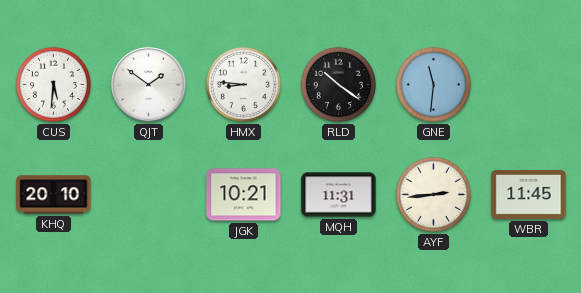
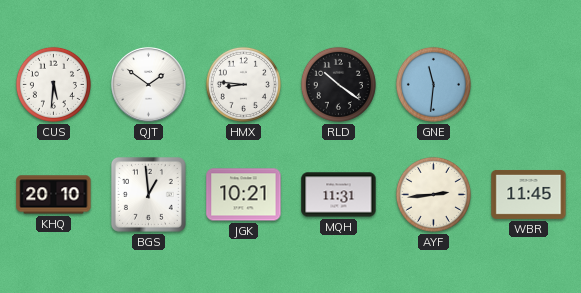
BGS: none -> 12:59 (148, 194)
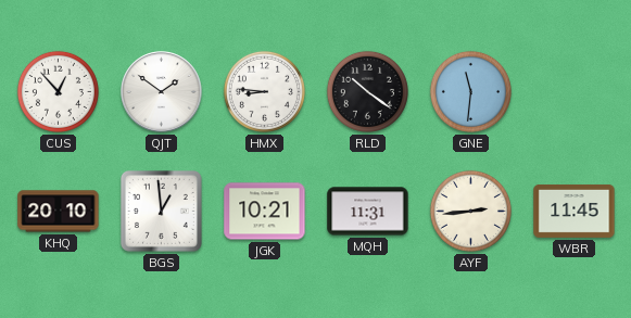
CUS: 5:31 -> 12:53 (58, 91)
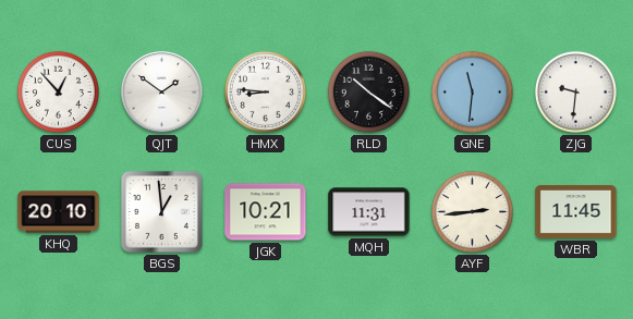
ZJG: none -> 9:31 (575, 91)
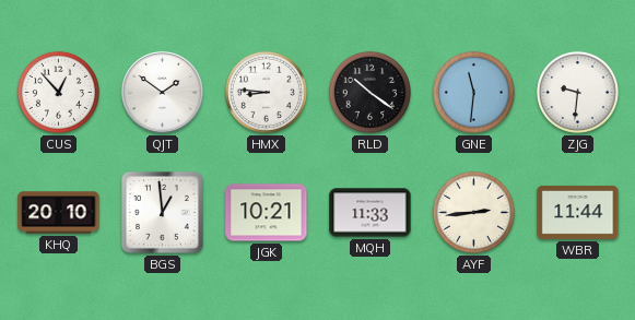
MQH: 11:31 -> 11:33 (371, 213)
WBR: 11:45 -> 11:44 (578, 212)
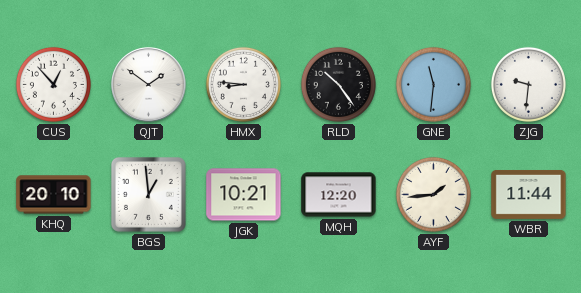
RLD: 10:21 -> 10:24 (338, 84)
MQH: 11:33 -> 12:20 (339, 195)
AYF: 2:44 -> 1:44 (433, 194)
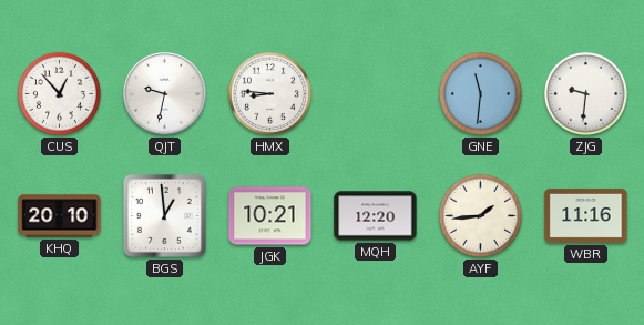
QJT: 1:51 -> 9:32 (165, 94)
RLD: 10:24 -> none (338, 84)
WBR: 11:44 -> 11:16 (586, 215)
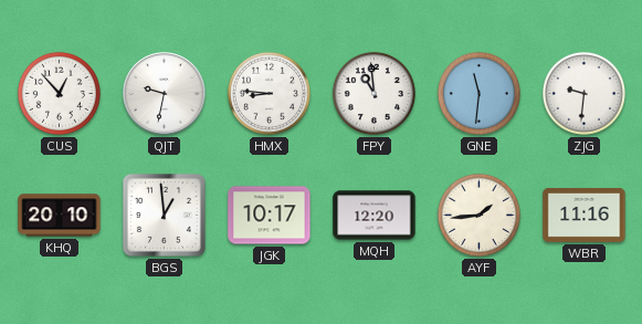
FPY: none -> 10:59 (373, 93)
JGK: 10:21 -> 10:17 (270, 216)
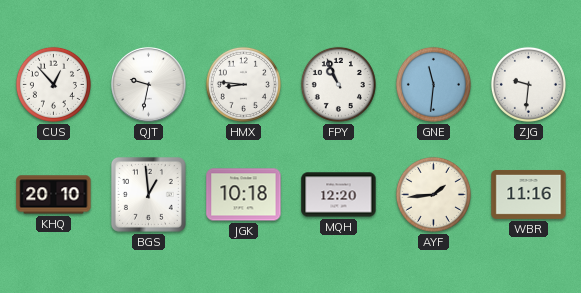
FPY: 10:59 -> 10:56 (338, 84)
JGK: 10:17 -> 10:18 (244, 195)
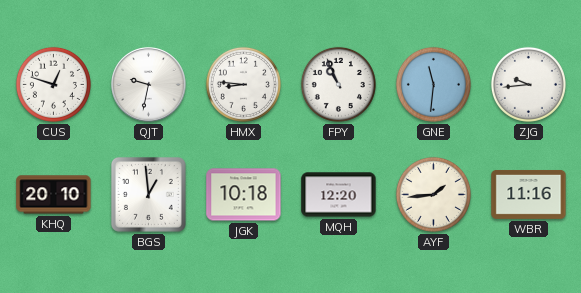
CUS: 12:53 -> 12:48 (53, 84)
ZJG: 9:31 -> 9:44 (528, 84)
